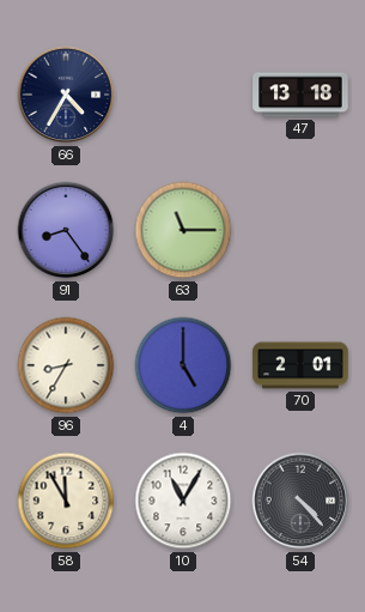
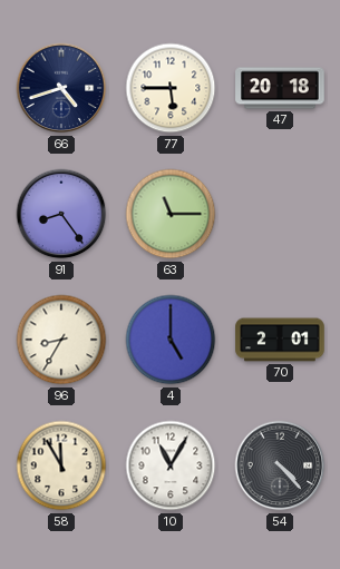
66: 4:35 -> 4:42 (61, 88)
77: none -> 5:45 (171, 88)
47: 13:18 -> 20:18 (280, 88)
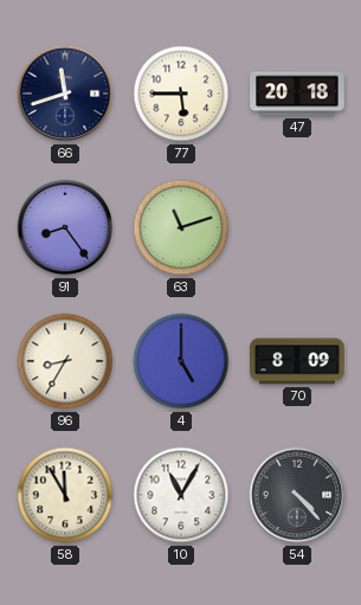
66: 4:42 -> 11:42 (65, 94)
63: 11:15 -> 11:12 (181, 227)
70: 2:01 -> 8:09 (297, 361)
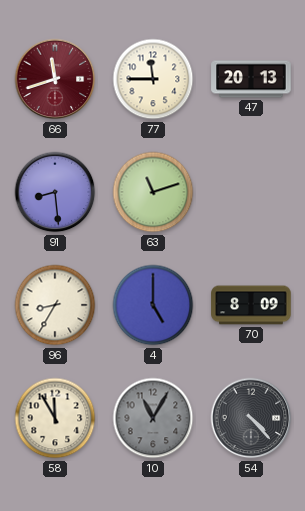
66 dial: navy -> burgundy (55, 79)
77: 5:45 -> 11:45 (153, 79)
47: 20:18 -> 20:13 (251, 79)
91: 8:24 -> 8:29 (55, 192)
10 dial: white -> grey (153, 418)
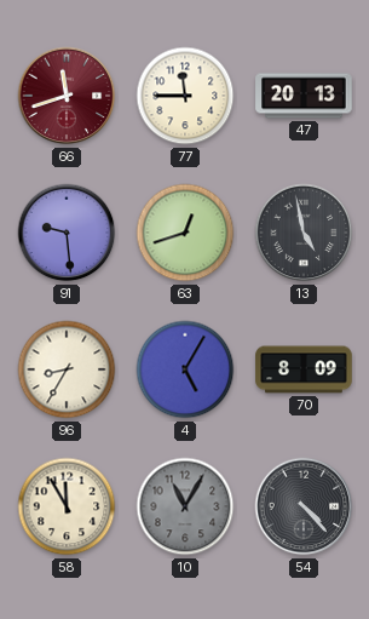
91: 8:29 -> 9:29 (67, 233)
63: 11:12 -> 12:42 (185, 233)
13: none -> 4:58 (304, 233)
4: 5:00 -> 5:05 (185, 369)
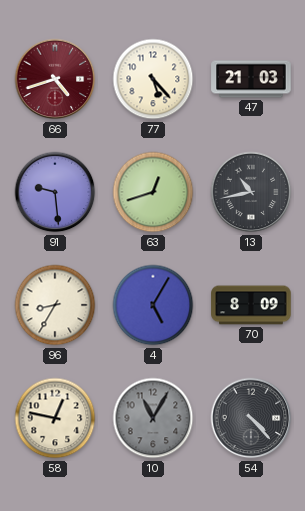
66: 11:42 -> 4:42 (55, 79)
77: 11:45 -> 5:23 (153, 79)
47: 20:13 -> 21:03 (251, 79)
13: 4:58 -> 10:43 (251, 192)
58: 11:55 -> 12:47 (55, 418)
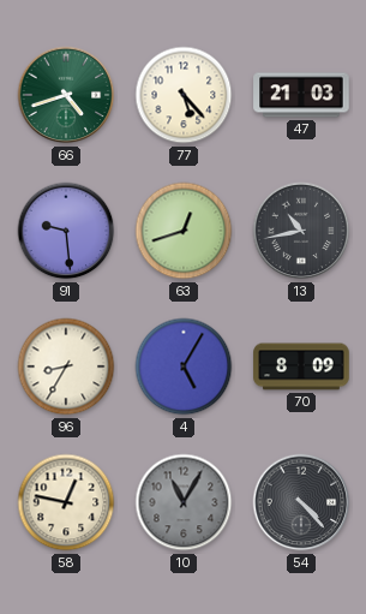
66 dial: burgundy -> green (66, 95)
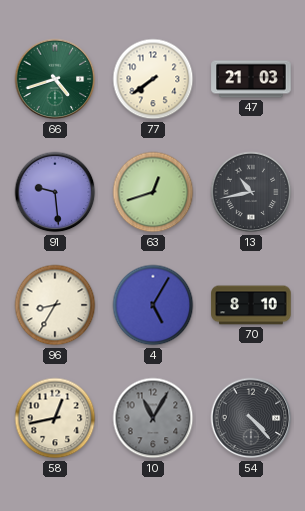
77: 5:23 -> 7:39 (153, 79)
70: 8:09 -> 8:10 (251, 305)
58: 12:47 -> 12:43 (55, 418)
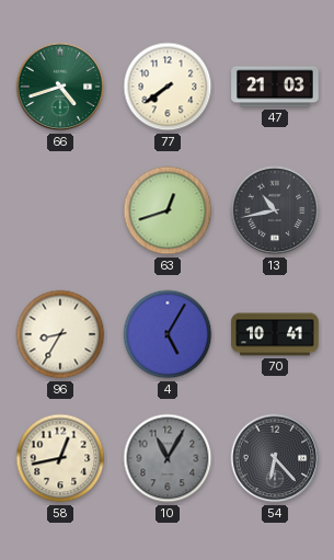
91: 9:29 -> none (55, 192)
70: 8:10 -> 10:41 (275, 334)
54: 4:23 -> 6:23 (275, 458)
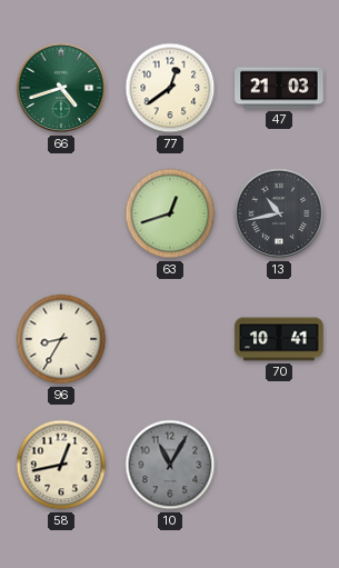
77: 7:39 -> 12:39 (170, 88)
4: 5:05 -> none (168, 334)
54: 6:23 -> none (275, 458)
